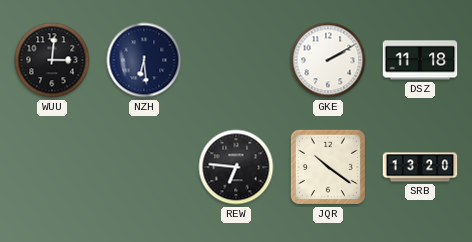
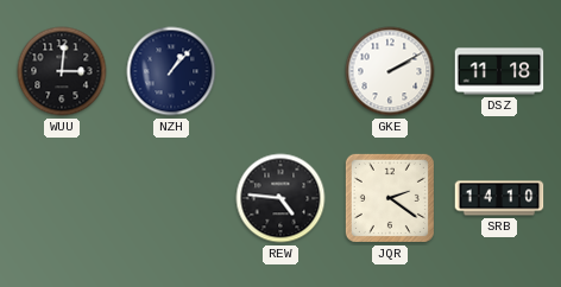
NZH: 6:29 -> 1:07 (171, 71)
REW: 6:46 -> 4:46 (280, 198)
JQR: 10:21 -> 2:21 (390, 198)
SRB: 13:20 -> 14:10 (499, 198)
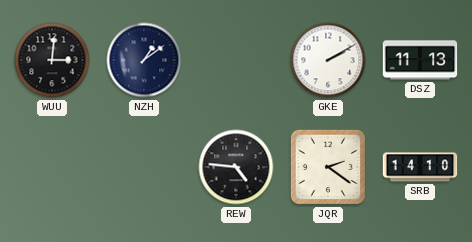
NZH: 1:07 -> 1:09 (144, 60)
DSZ: 11:18 -> 11:13 (420, 60)
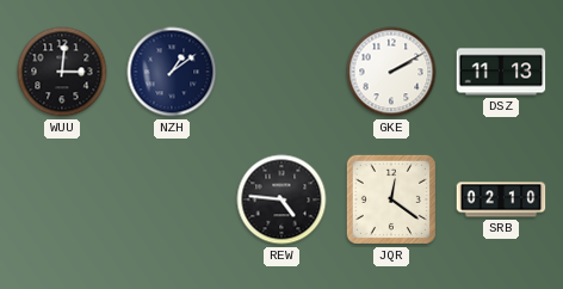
JQR: 2:21 -> 12:21 (391, 199)
SRB: 14:10 -> 02:10 (501, 199)
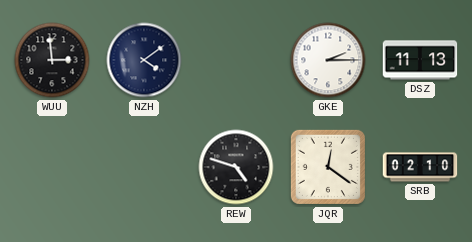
WUU: 3:01 -> 2:59 (52, 60)
NZH: 1:09 -> 4:09 (144, 60)
GKE: 2:10 -> 2:15 (328, 60)
REW: 4:46 -> 4:48 (236, 167)
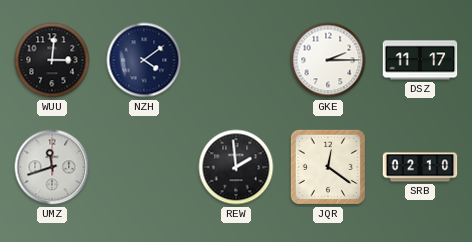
WUU: 2:59 -> 3:01 (52, 60)
DSZ: 11:13 -> 11:17 (420, 60)
UMZ: none -> 11:42 (52, 167)
REW: 4:48 -> 1:59 (236, 167)
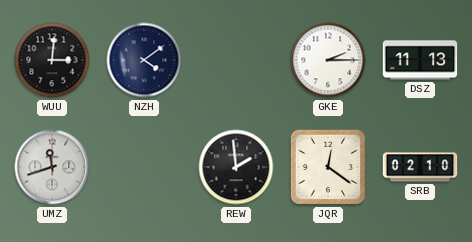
DSZ: 11:17 -> 11:13 (420, 60)
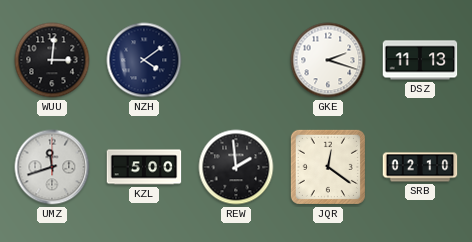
GKE: 2:15 -> 2:18 (328, 60)
KZL: none -> 5:00 (144, 167)
